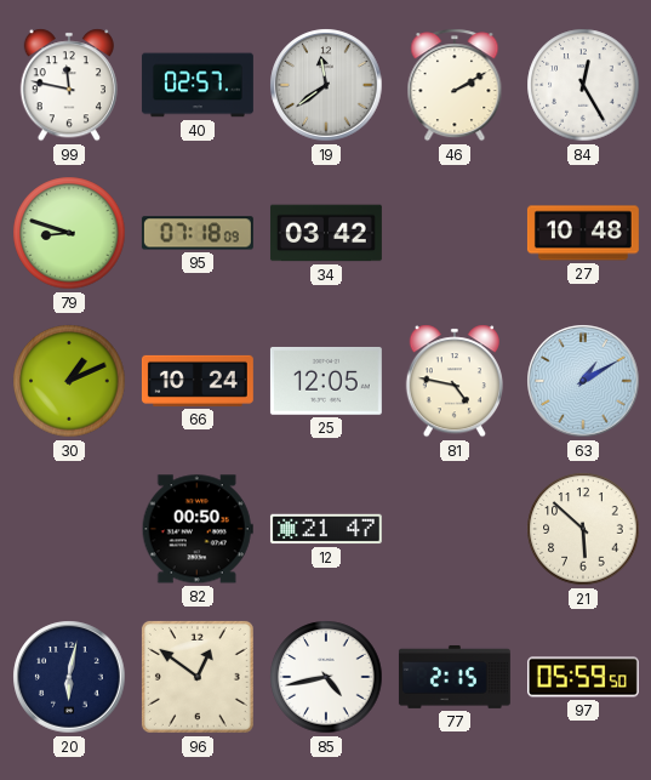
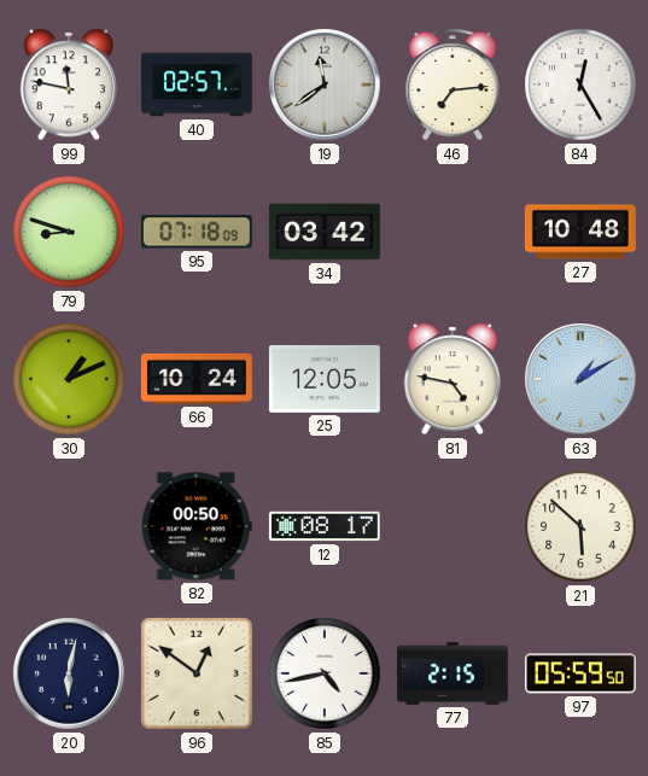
46: 2:10 -> 7:14 (453, 84)
12: 21:47 -> 08:17 (325, 526)
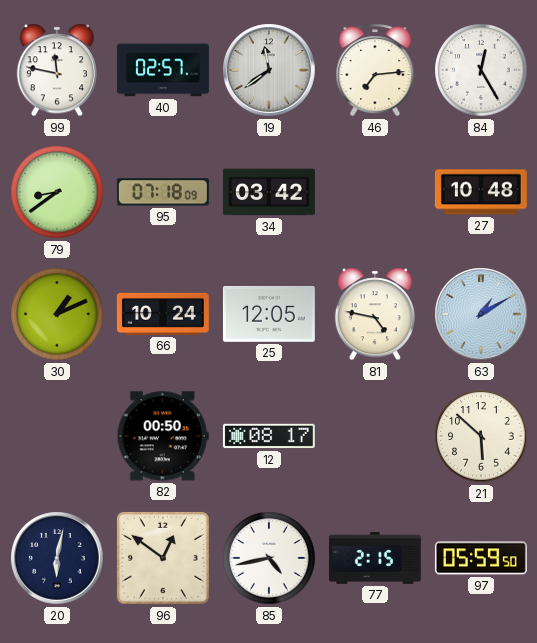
79: 8:48 -> 8:39 (57, 192)
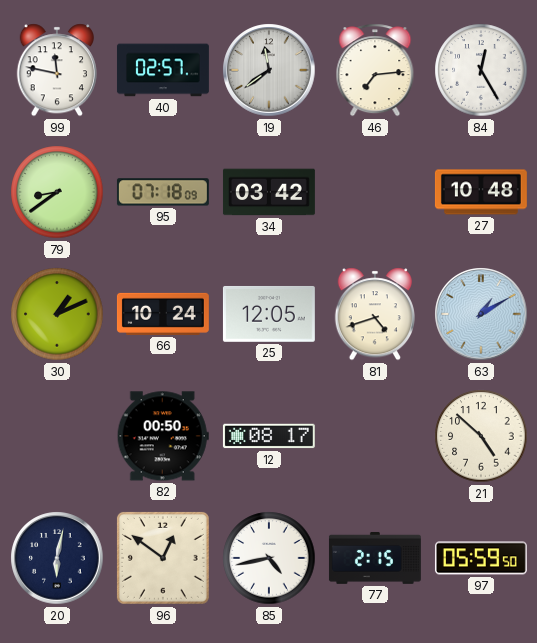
81: 4:47 -> 4:42 (374, 314)
21: 5:52 -> 4:52 (481, 436)
